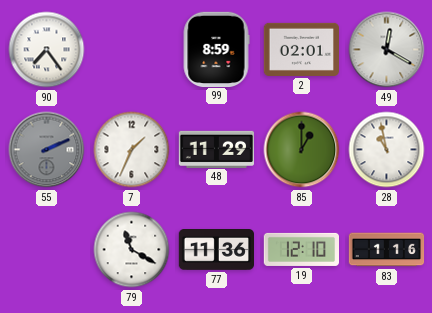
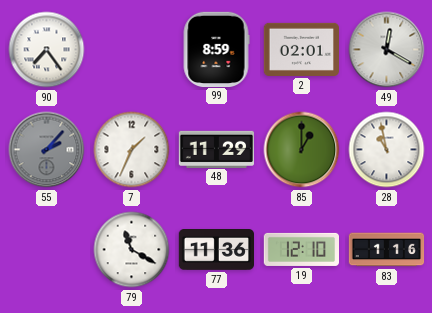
55: 2:11 -> 2:07 (47, 150)
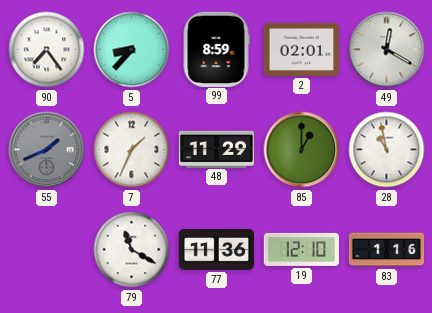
5: none -> 8:37 (132, 50)
55: 2:07 -> 1:41 (47, 150)
